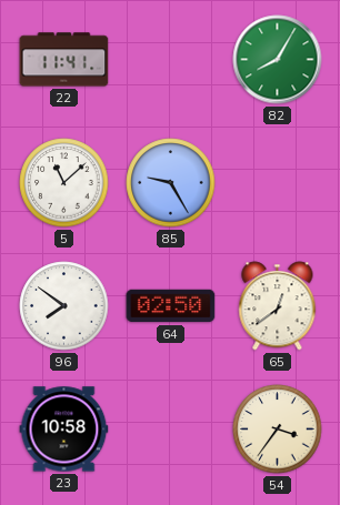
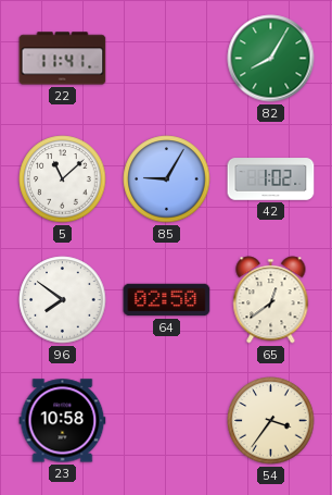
85: 9:25 -> 9:05 (167, 180)
42: none -> 1:02 (271, 180)
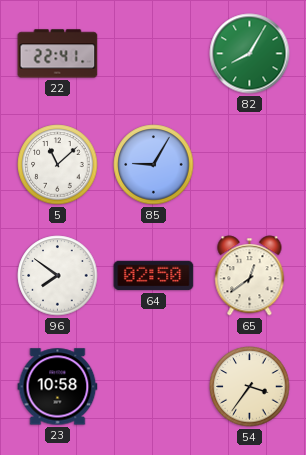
22: 11:41 -> 22:41 (58, 54)
42: 1:02 -> none (271, 180)
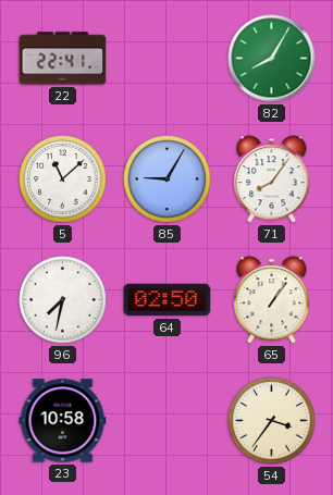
71: none -> 8:06 (272, 180)
96: 7:51 -> 7:32 (63, 300)
65: 12:39 -> 1:06 (272, 300)
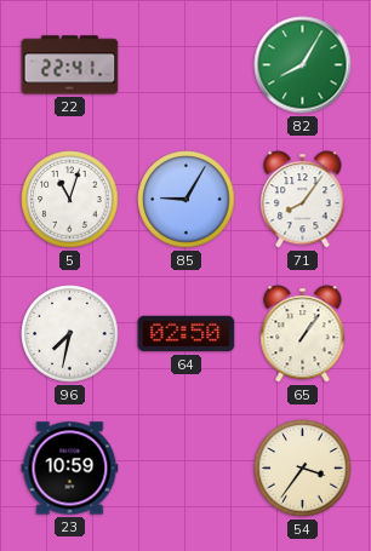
5: 11:08 -> 11:03 (70, 200)
23: 10:58 -> 10:59 (70, 469)
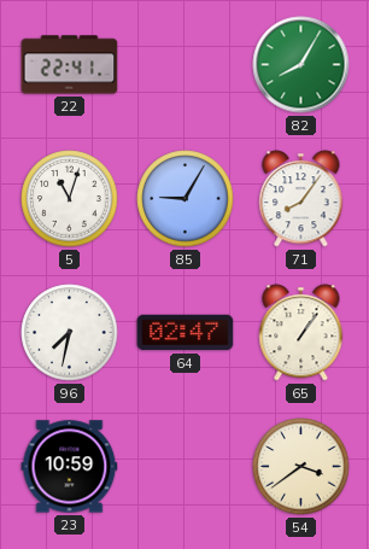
64: 02:50 -> 02:47 (186, 333)
54: 3:36 -> 3:39 (301, 467)
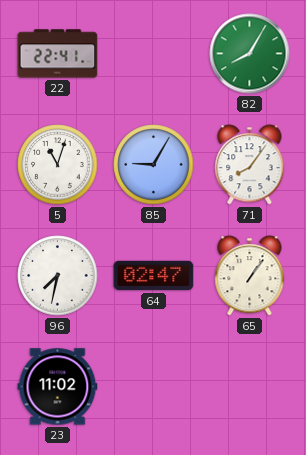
23: 10:59 -> 11:02 (58, 387)
54: 3:39 -> none (301, 467)
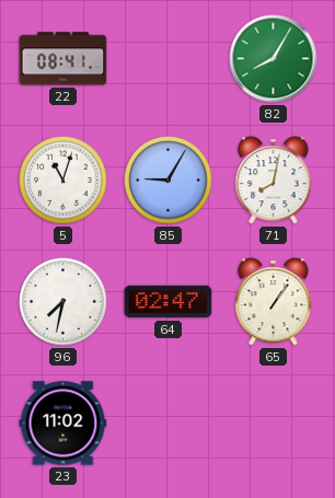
22: 22:41 -> 08:41 (63, 59)
71: 8:06 -> 8:02 (274, 181)
